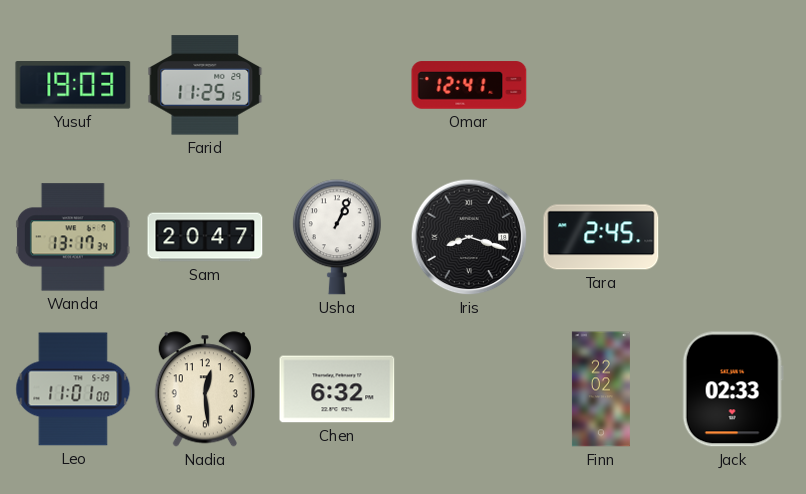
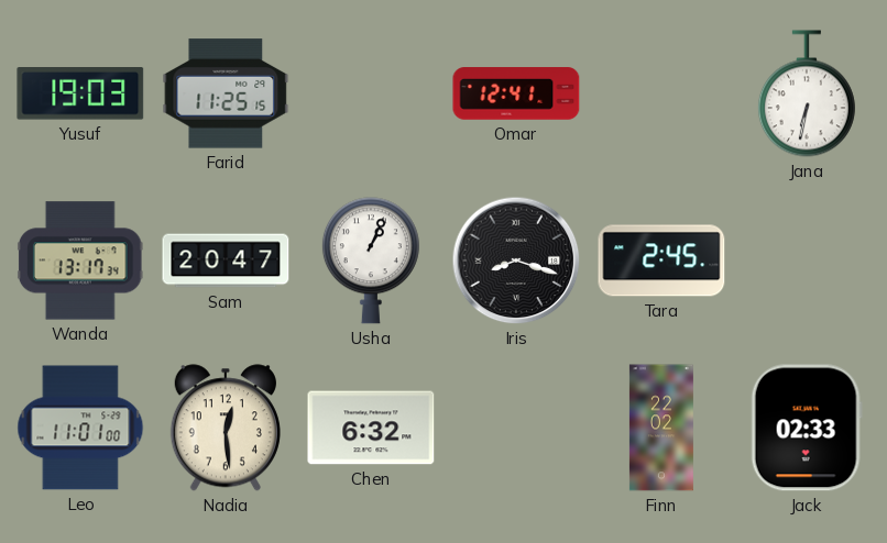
Jana: none -> 6:32 (807, 93)
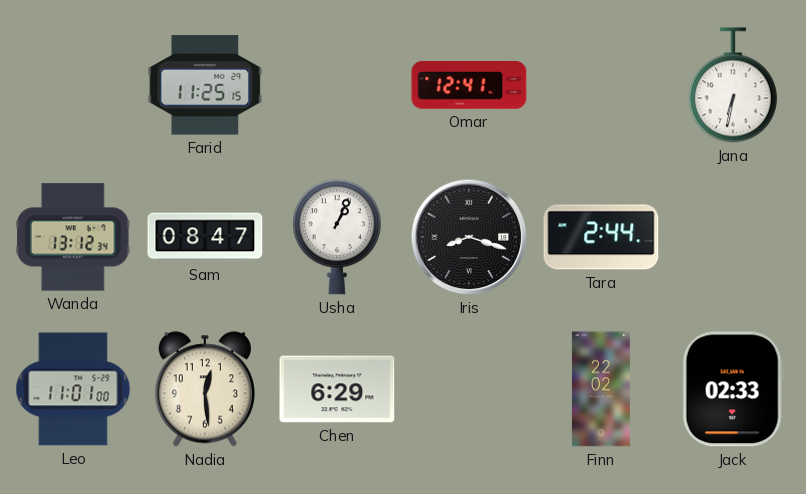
Yusuf: 19:03 -> none (80, 95)
Wanda: 13:17 -> 13:12 (73, 237)
Sam: 20:47 -> 08:47 (205, 237)
Tara: 2:45 -> 2:44 (601, 237)
Chen: 6:32 -> 6:29 (337, 389)
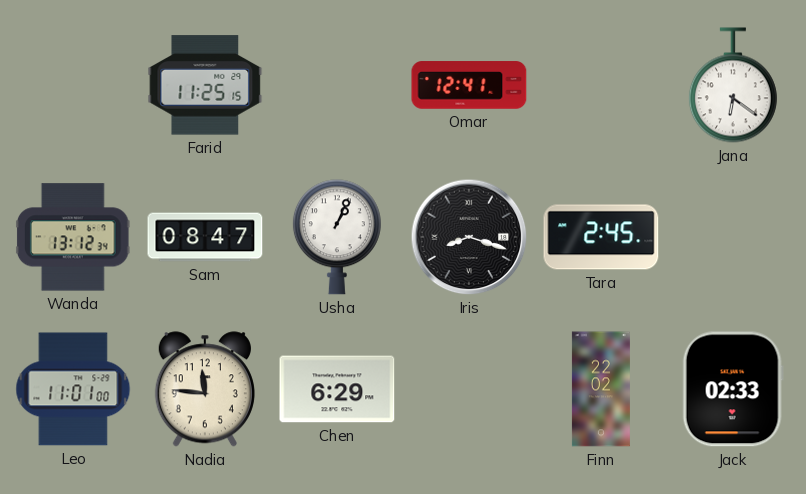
Jana: 6:32 -> 6:21 (733, 85)
Tara: 2:44 -> 2:45 (601, 237)
Nadia: 12:29 -> 11:46 (205, 389)
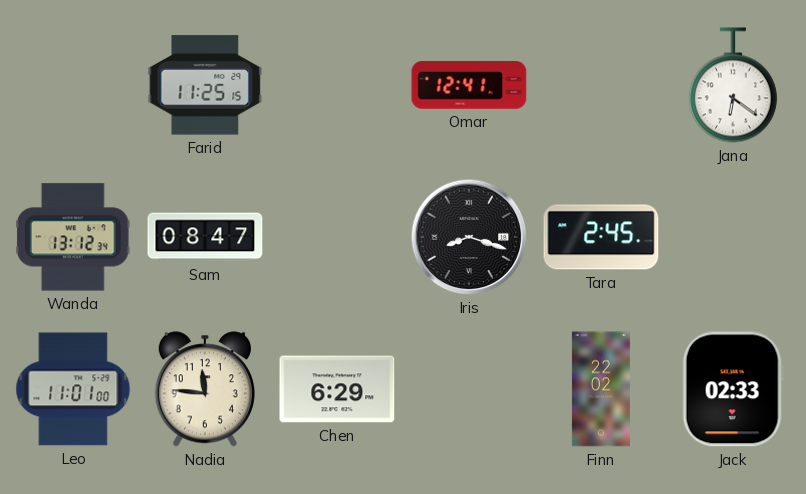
Usha: 1:04 -> none (337, 237)
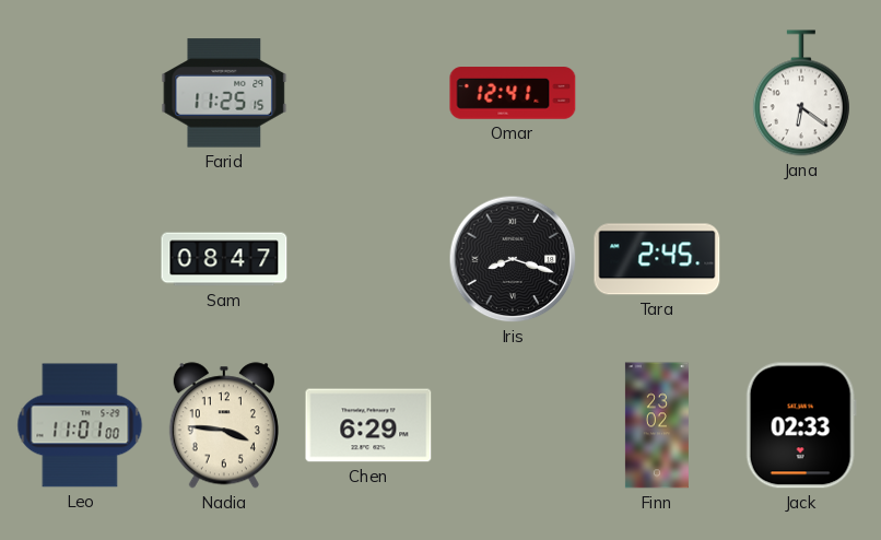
Wanda: 13:12 -> none (73, 237)
Nadia: 11:46 -> 3:46 (224, 425)
Finn: 22:02 -> 23:02 (657, 425)
